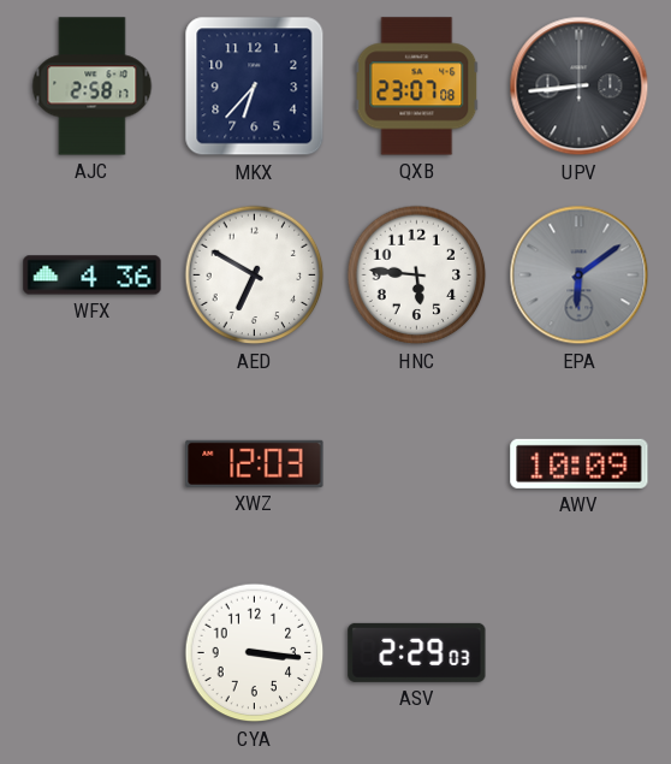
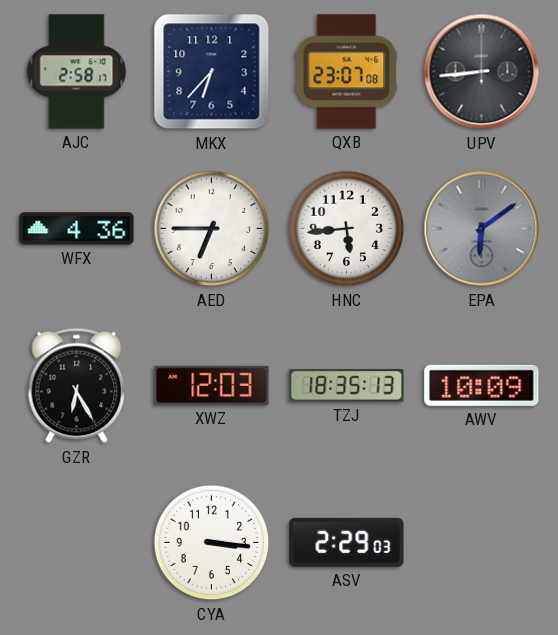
AED: 6:50 -> 6:45 (212, 229)
HNC: 5:46 -> 5:44 (347, 229)
GZR: none -> 6:25 (77, 386)
TZJ: none -> 18:35 (347, 386)
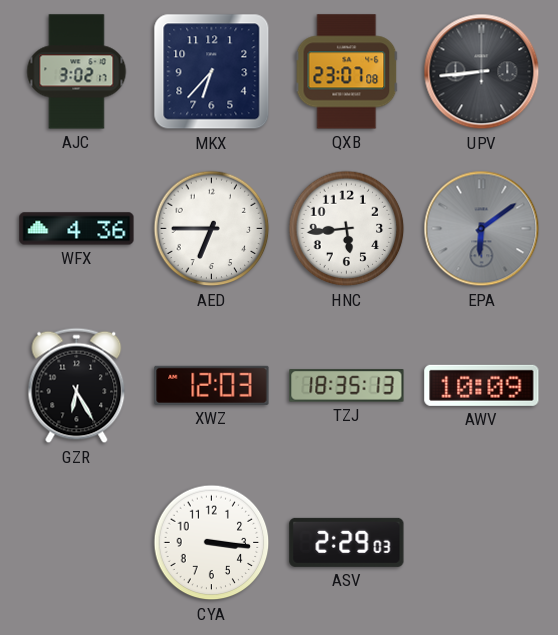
AJC: 2:58 -> 3:02 (77, 72)
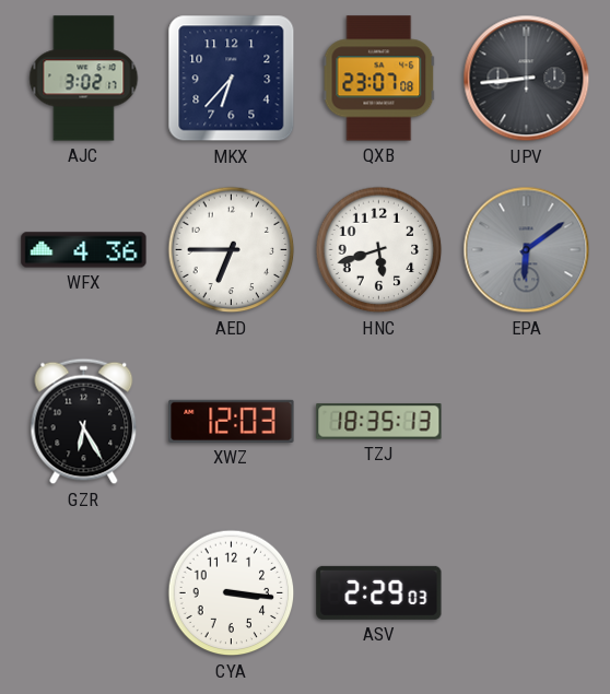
HNC: 5:44 -> 5:42 (379, 250)
AWV: 10:09 -> none (482, 385)
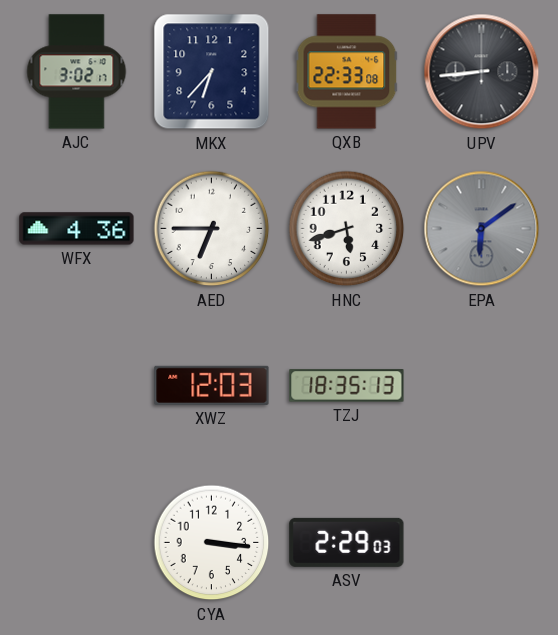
QXB: 23:07 -> 22:33 (347, 72)
GZR: 6:25 -> none (84, 422)
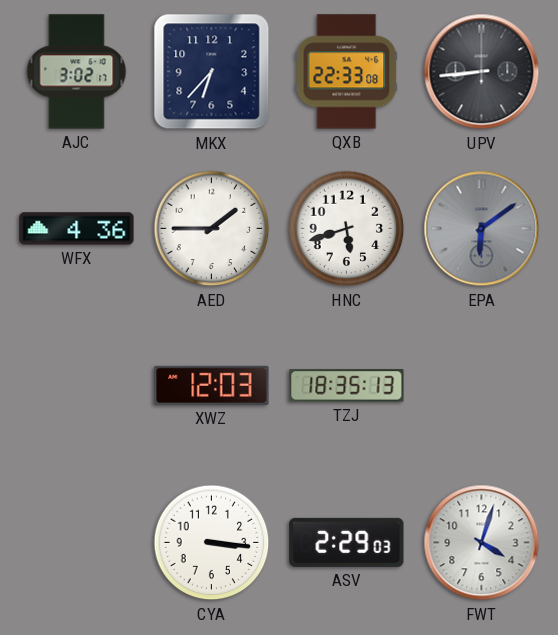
AED: 6:45 -> 1:45 (212, 229)
FWT: none -> 4:03 (482, 543)
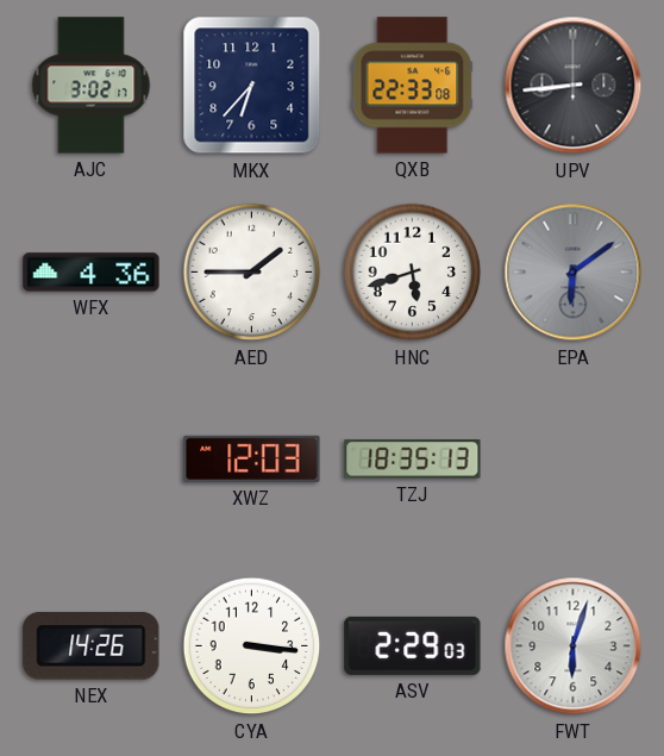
NEX: none -> 14:26 (92, 646)
FWT: 4:03 -> 6:03 (574, 646)
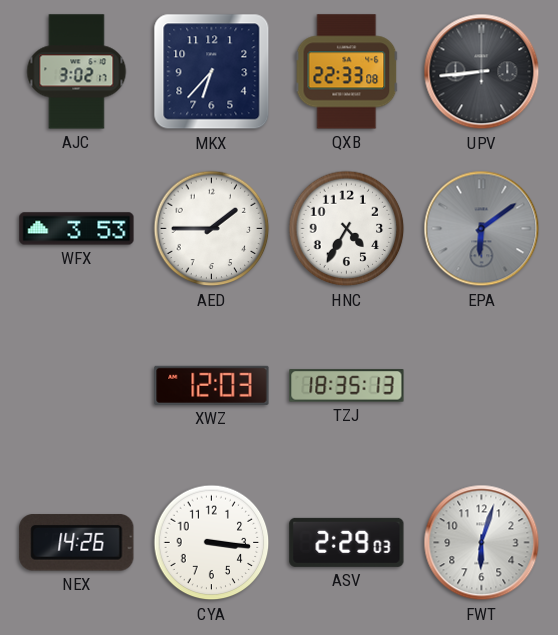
WFX: 4:36 -> 3:53 (77, 229)
HNC: 5:42 -> 4:35 (347, 229)
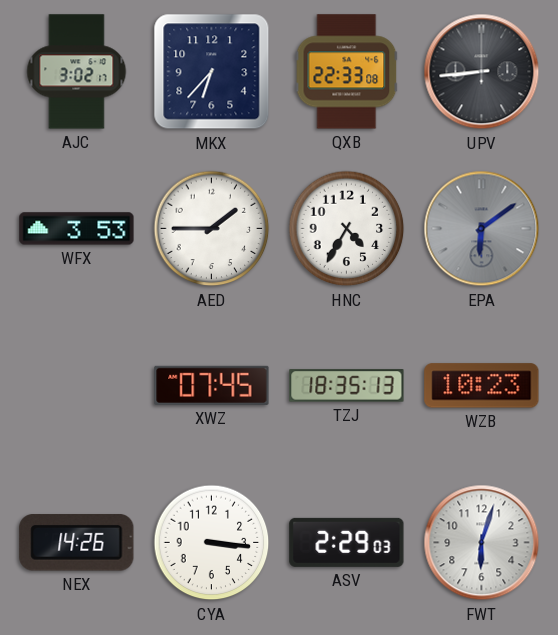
XWZ: 12:03 -> 07:45 (212, 385)
WZB: none -> 10:23 (482, 386)
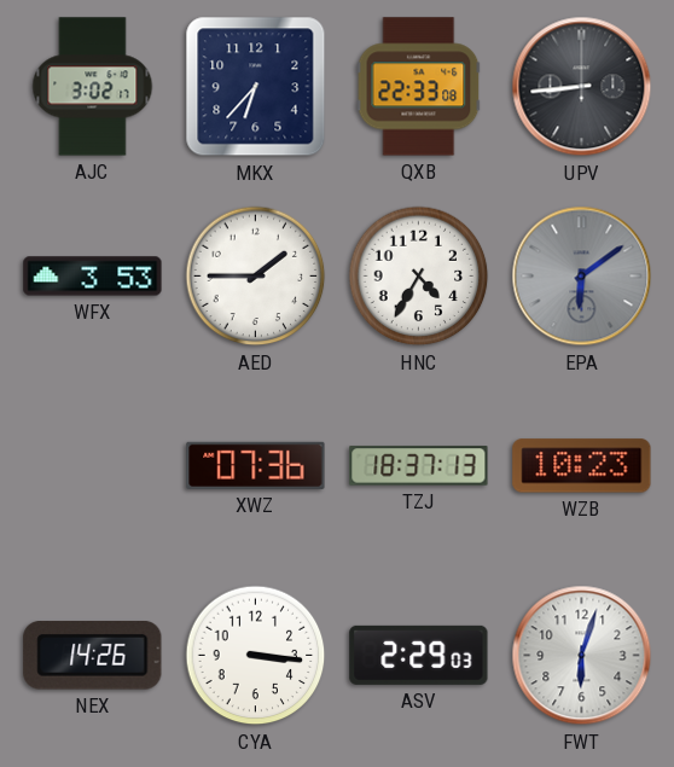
XWZ: 07:45 -> 07:36 (256, 465)
TZJ: 18:35 -> 18:37 (419, 466)
